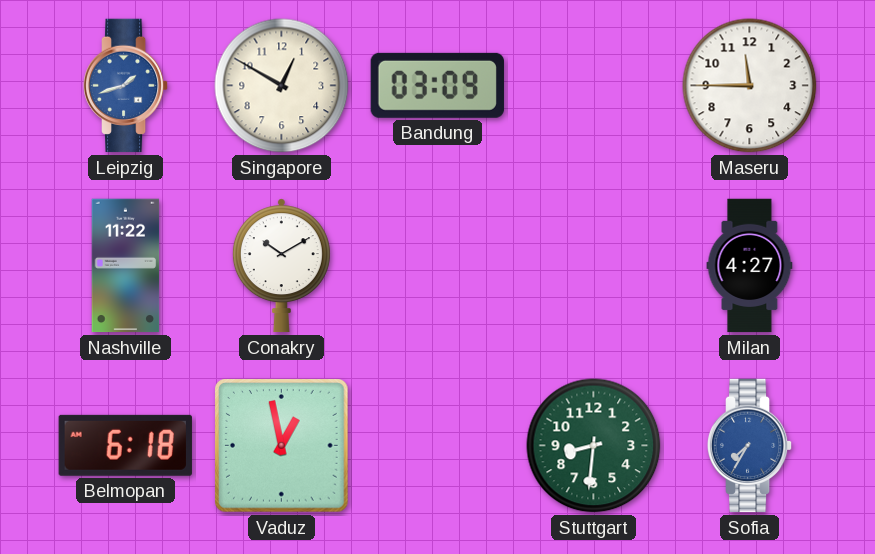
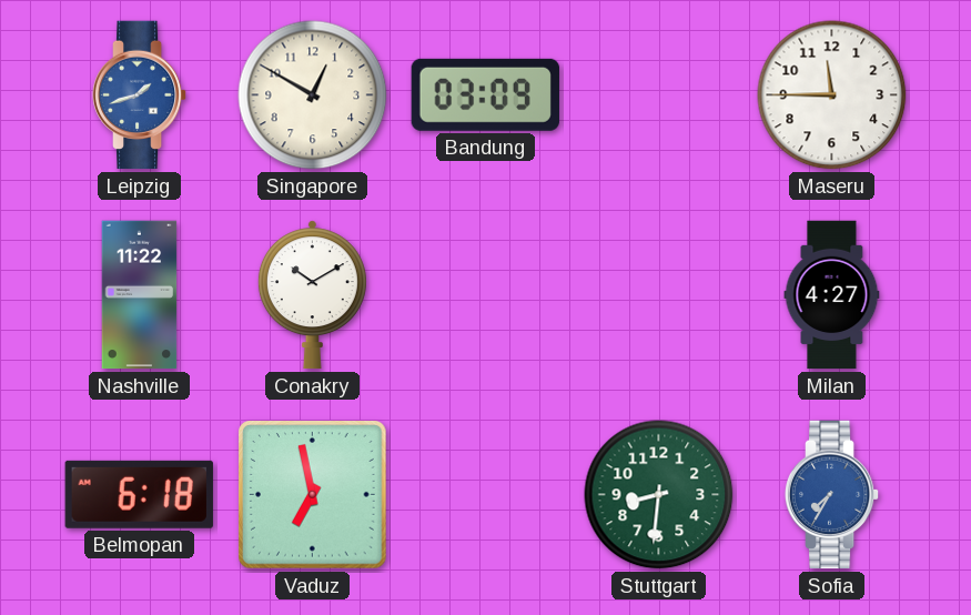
Vaduz: 12:58 -> 6:58 (313, 495)
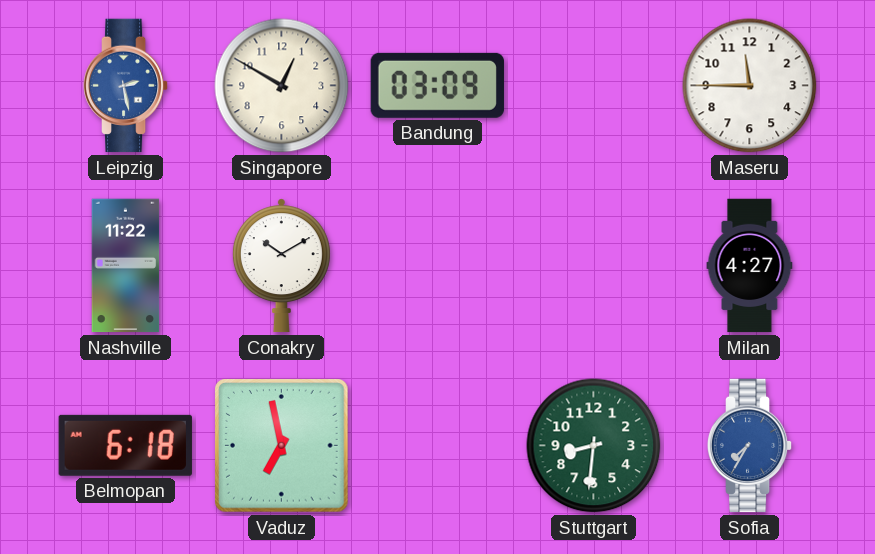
Leipzig: 1:42 -> 2:28 (126, 86)
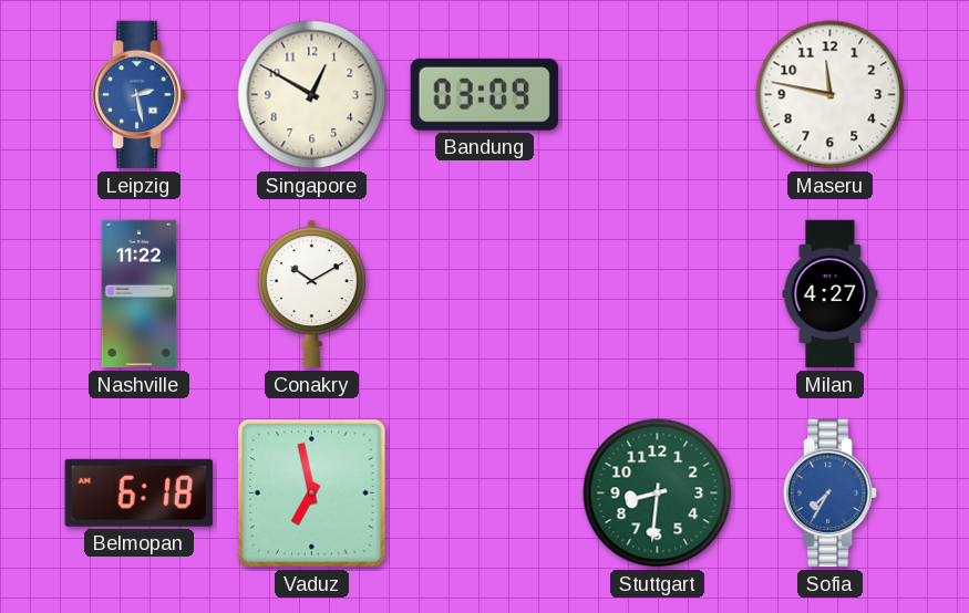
Maseru: 11:45 -> 11:47 (831, 95)
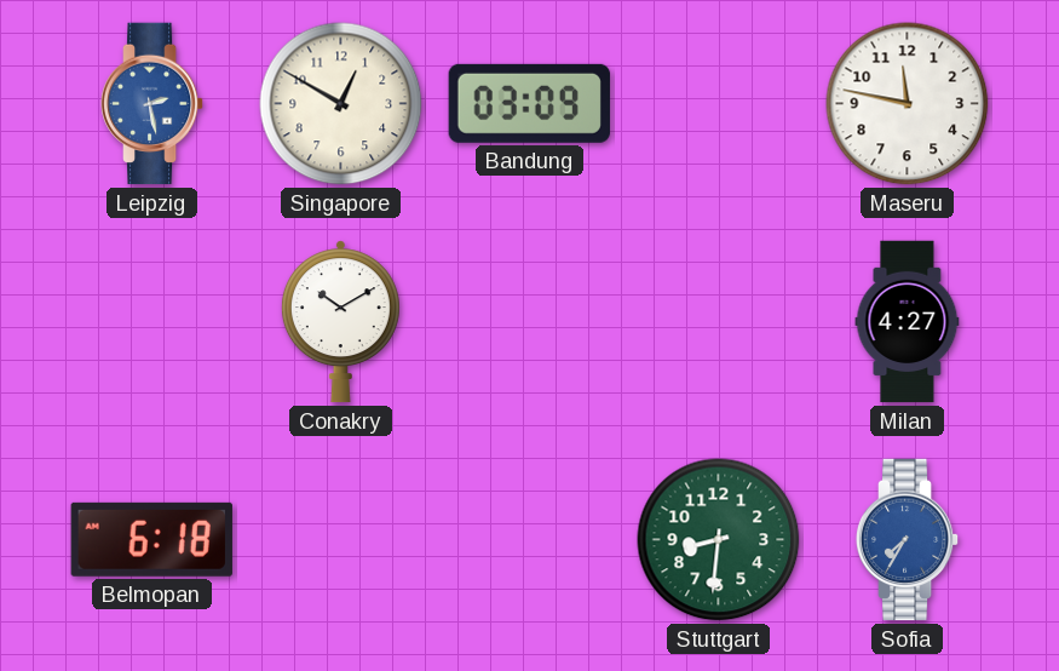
Nashville: 11:22 -> none (140, 294)
Vaduz: 6:58 -> none (312, 493)
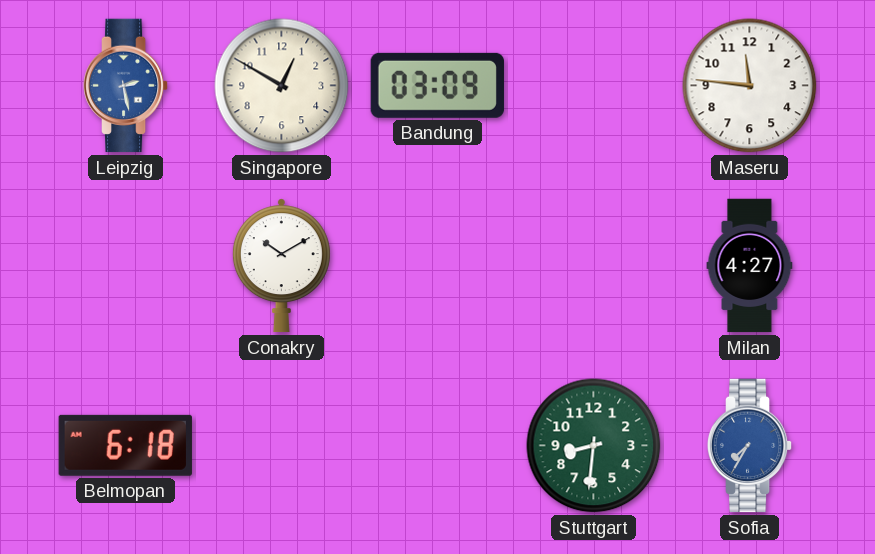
Maseru: 11:47 -> 11:46 (750, 86)
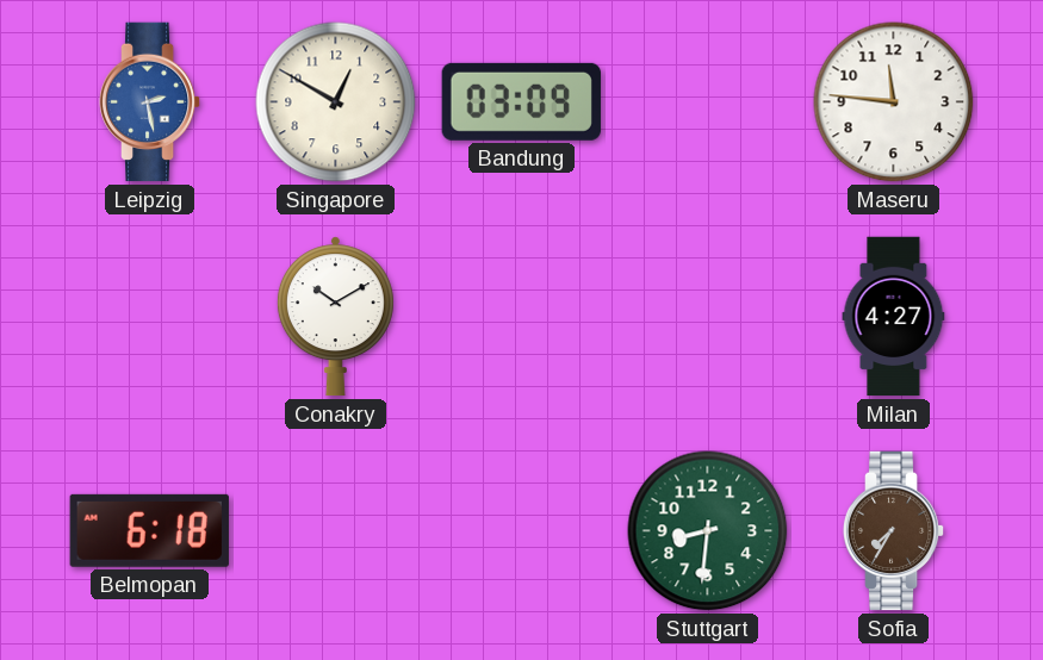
Sofia dial: blue -> brown (894, 531)
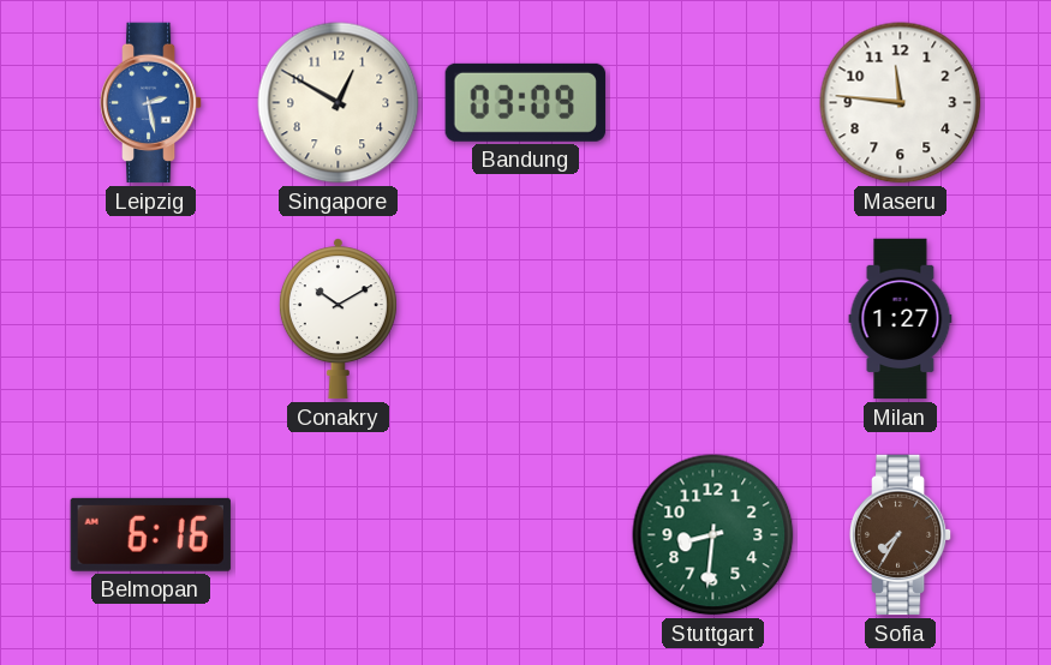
Milan: 4:27 -> 1:27 (901, 319)
Belmopan: 6:18 -> 6:16 (150, 534)
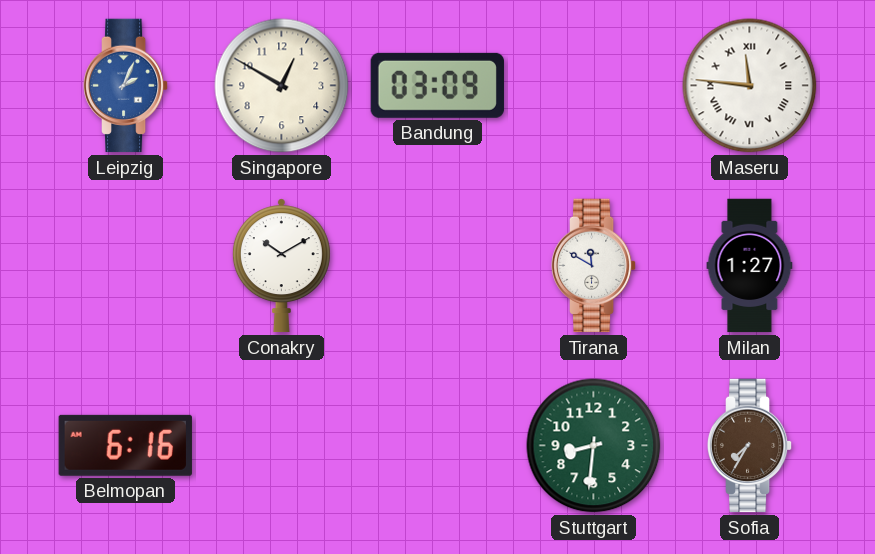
Leipzig: 2:28 -> 2:04 (126, 86)
Maseru numerals: Arabic -> Roman (750, 86)
Tirana: none -> 11:50 (594, 266)
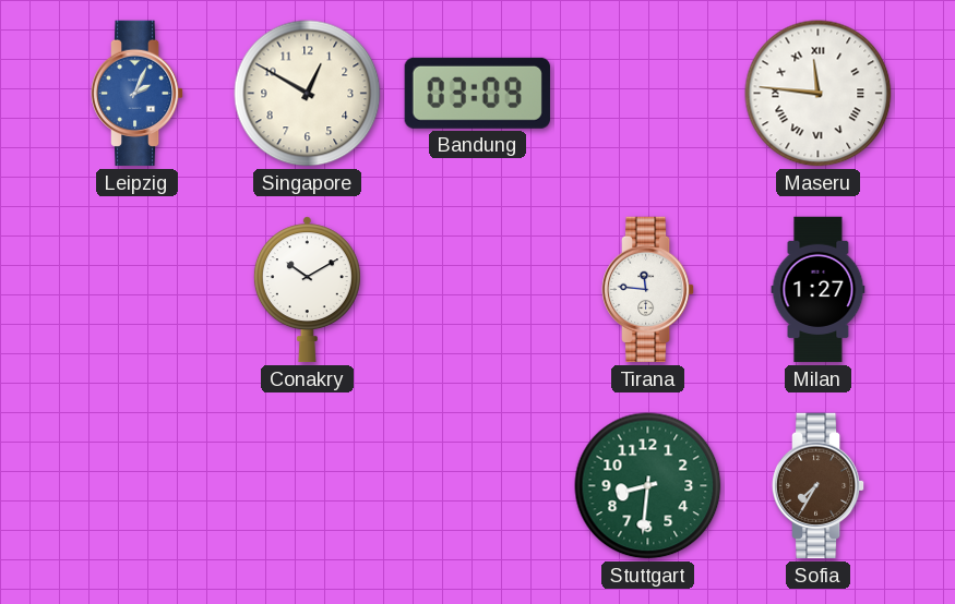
Tirana: 11:50 -> 11:46 (648, 290)
Belmopan: 6:16 -> none (125, 445)
